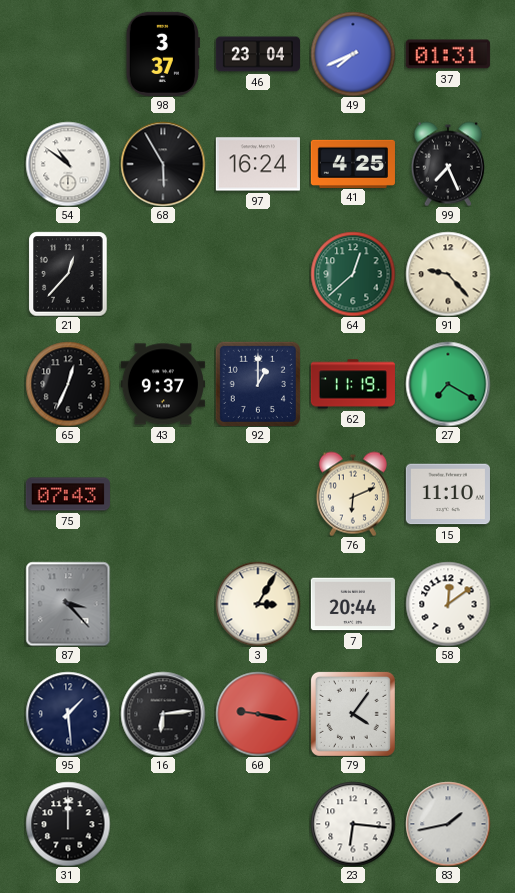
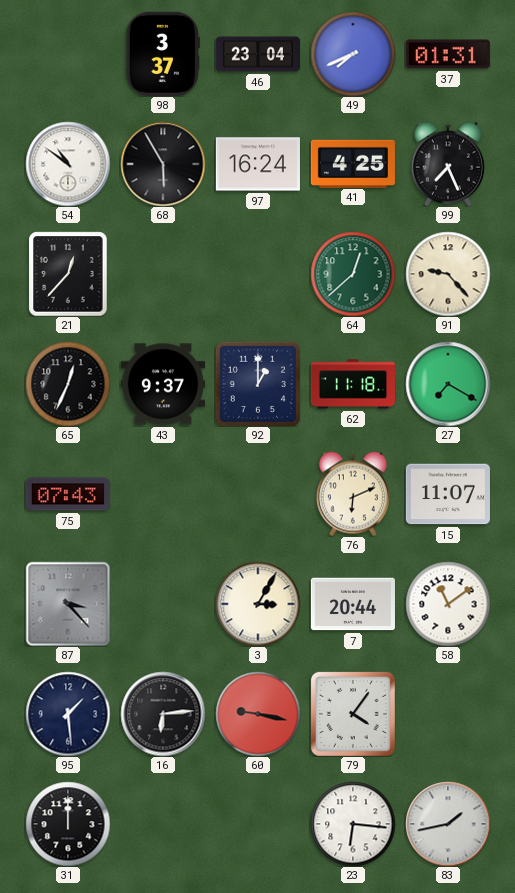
62: 11:19 -> 11:18 (352, 384)
15: 11:10 -> 11:07 (448, 494)
58: 12:09 -> 11:09 (448, 604)
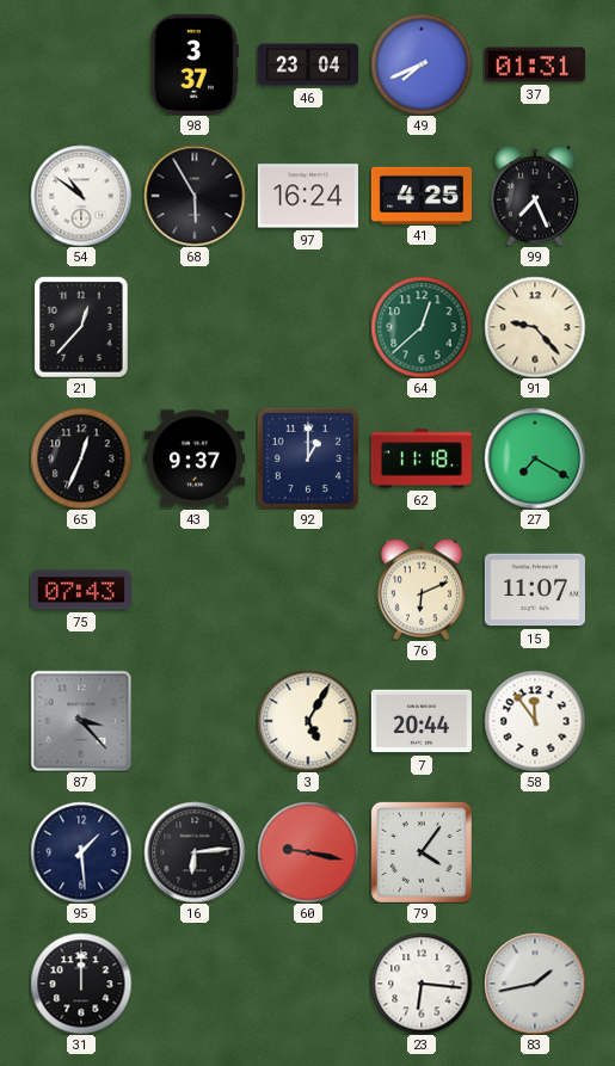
3: 3:05 -> 5:05 (308, 721)
58: 11:09 -> 11:54 (535, 721)
